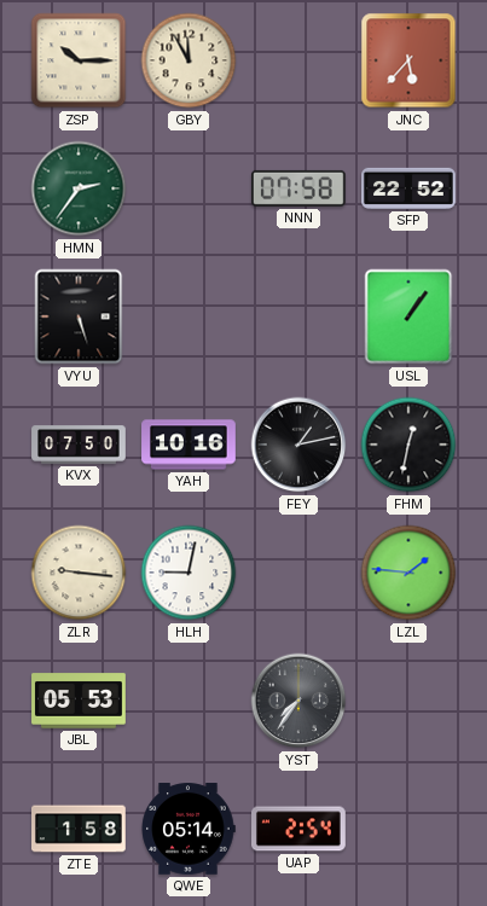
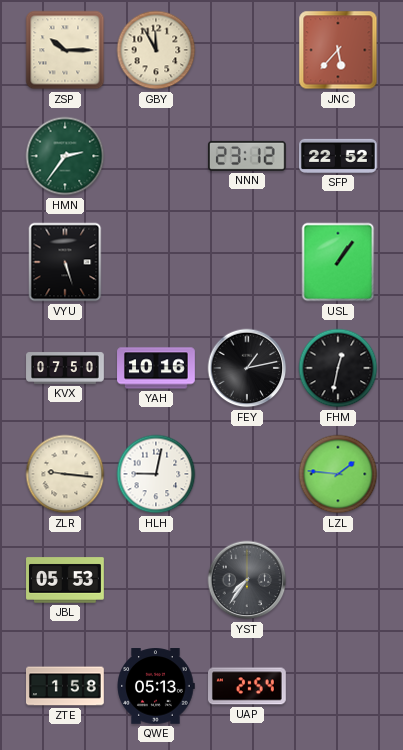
NNN: 07:58 -> 23:12 (247, 156)
QWE: 05:14 -> 05:13 (156, 686)
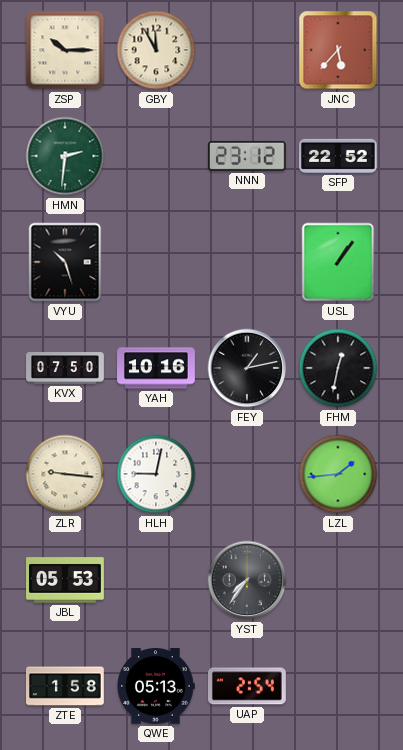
HMN: 2:36 -> 2:31 (65, 156)
VYU: 5:27 -> 10:27 (65, 262)
LZL: 1:46 -> 1:44 (338, 474)
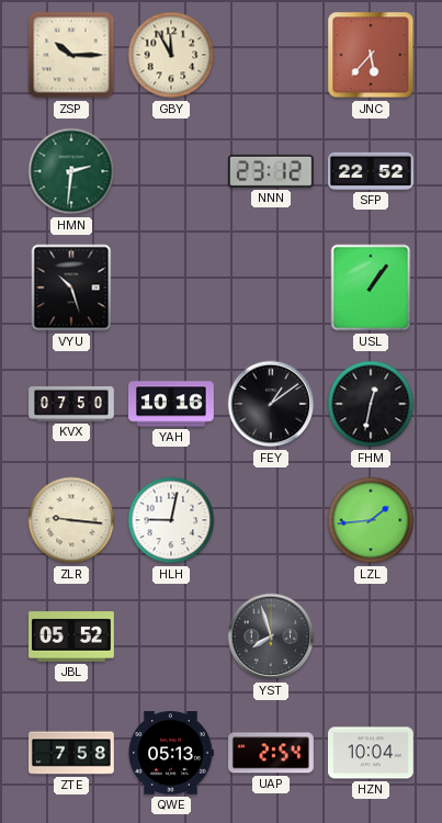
FEY: 1:13 -> 1:09 (271, 404)
JBL: 05:53 -> 05:52 (71, 636)
YST: 7:36 -> 7:57 (271, 636)
ZTE: 1:58 -> 7:58 (72, 753)
HZN: none -> 10:04 (372, 753)
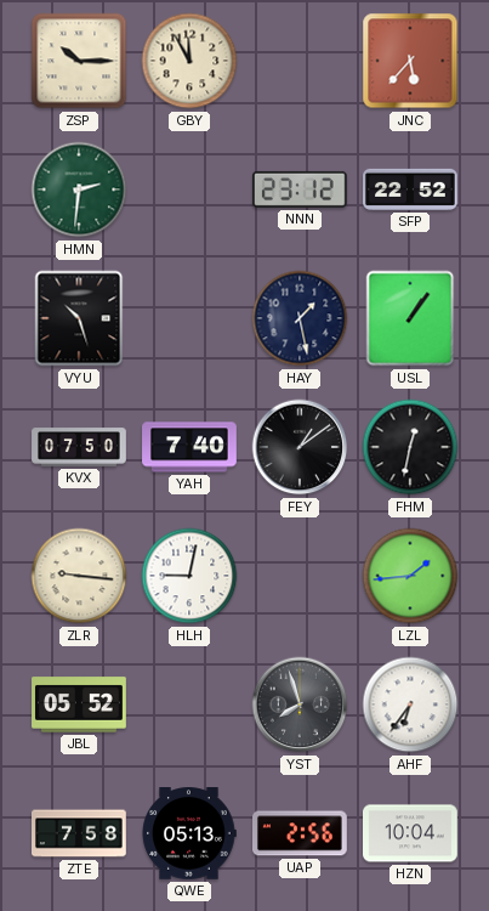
HAY: none -> 1:28 (300, 318)
YAH: 10:16 -> 7:40 (189, 447)
AHF: none -> 6:36 (410, 705)
UAP: 2:54 -> 2:56 (301, 833)
